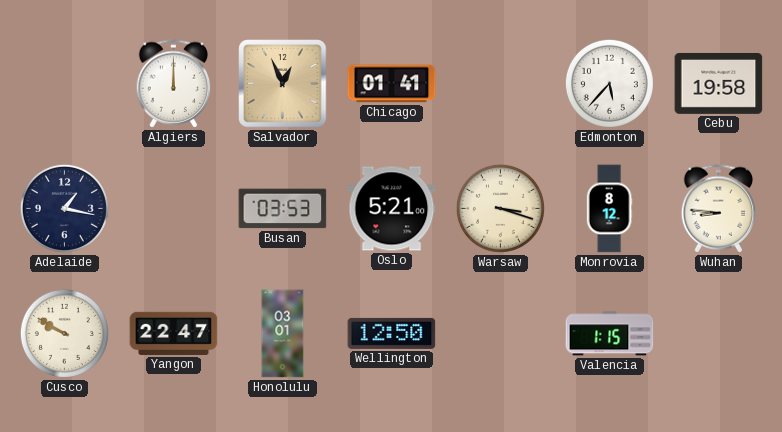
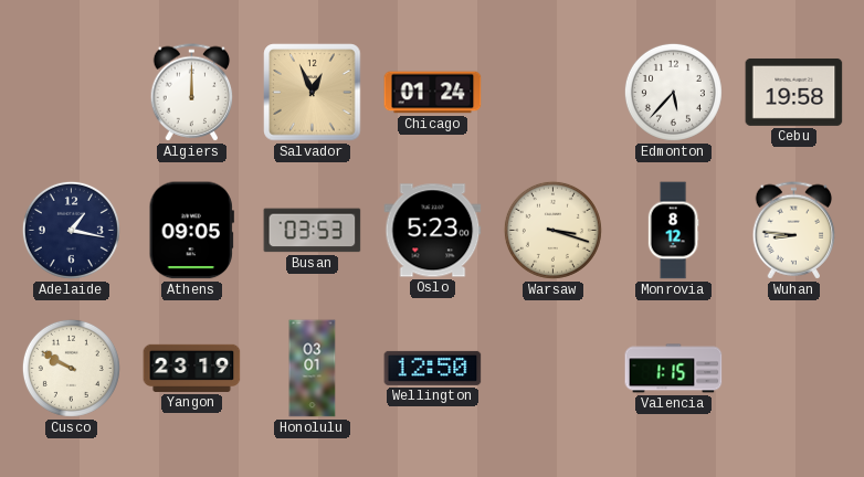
Chicago: 01:41 -> 01:24 (433, 93)
Athens: none -> 09:05 (191, 231)
Oslo: 5:21 -> 5:23 (433, 231)
Yangon: 22:47 -> 23:19 (192, 368)
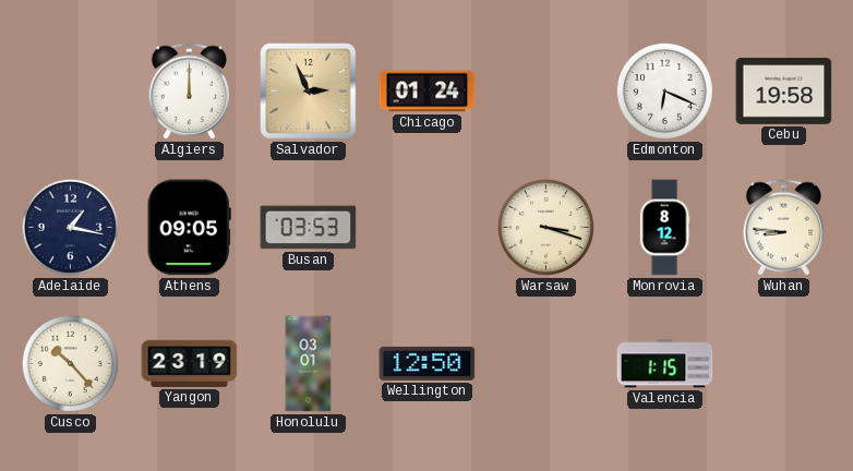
Salvador: 12:56 -> 2:56 (309, 92)
Edmonton: 5:37 -> 6:19 (664, 90)
Oslo: 5:23 -> none (433, 231)
Cusco: 9:50 -> 10:23 (70, 363)
